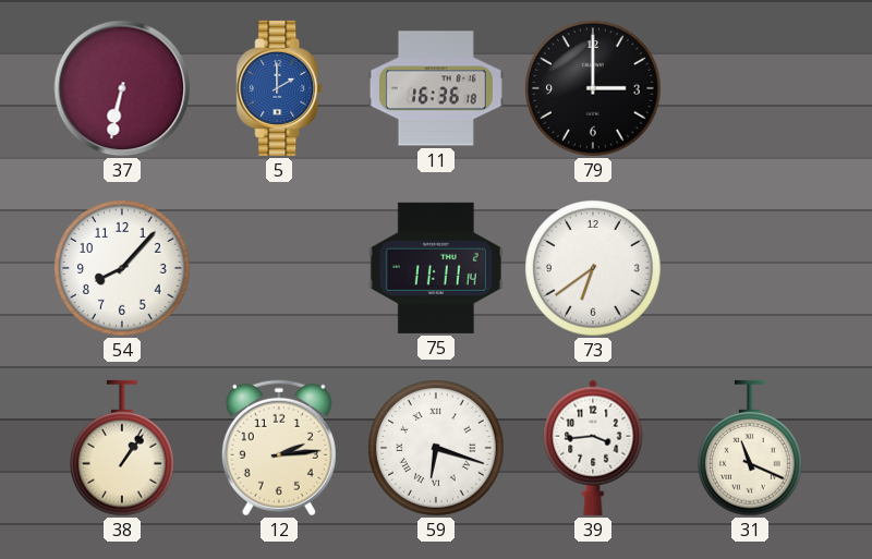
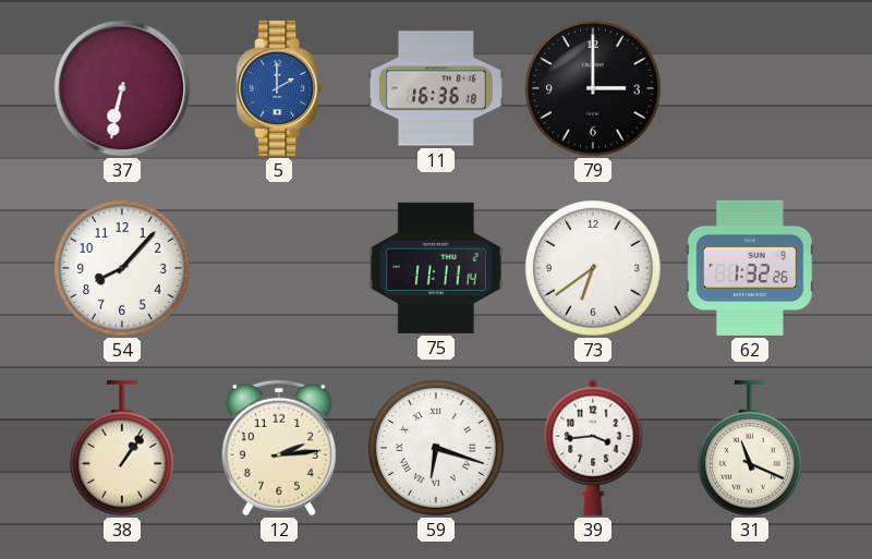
62: none -> 1:32 (750, 268)
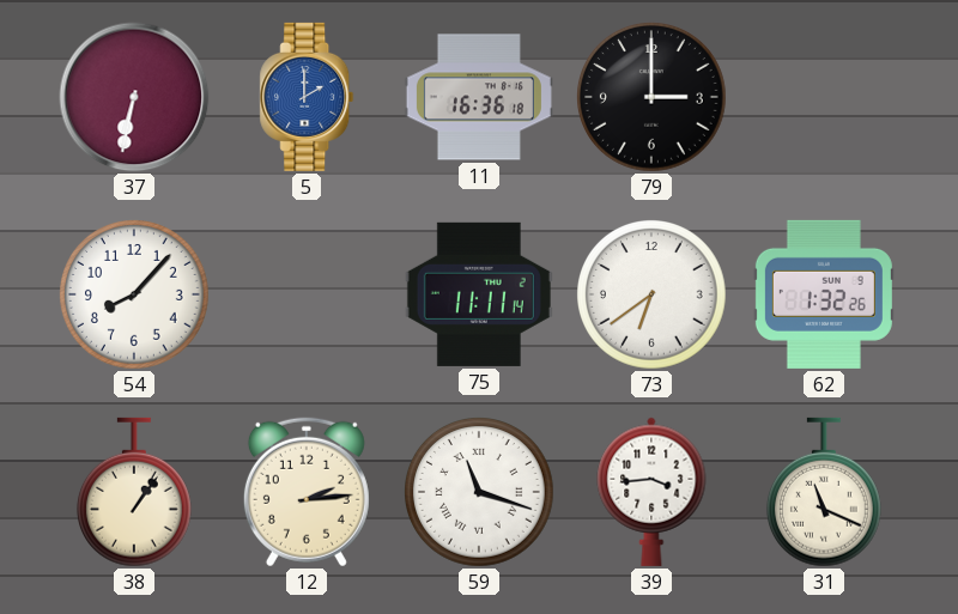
59: 6:18 -> 11:18 (480, 493)
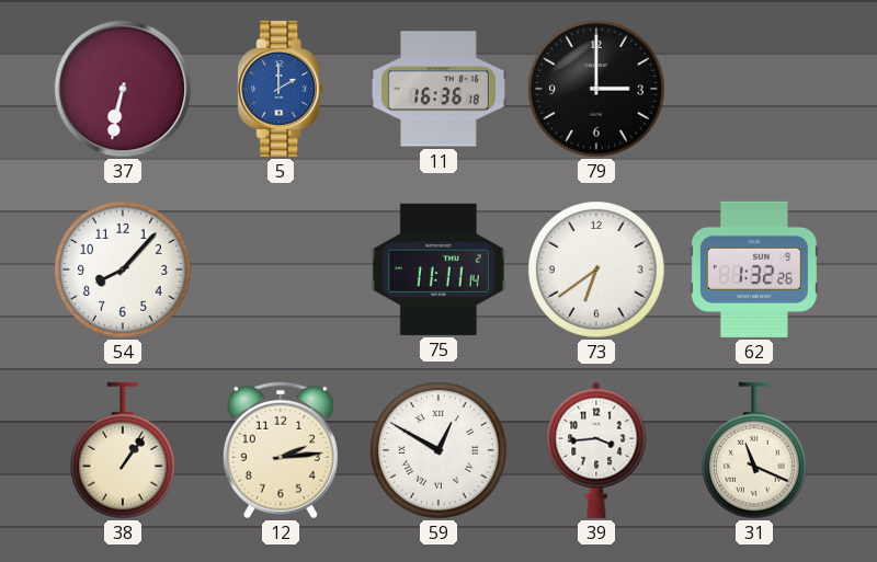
59: 11:18 -> 12:50 (440, 451)
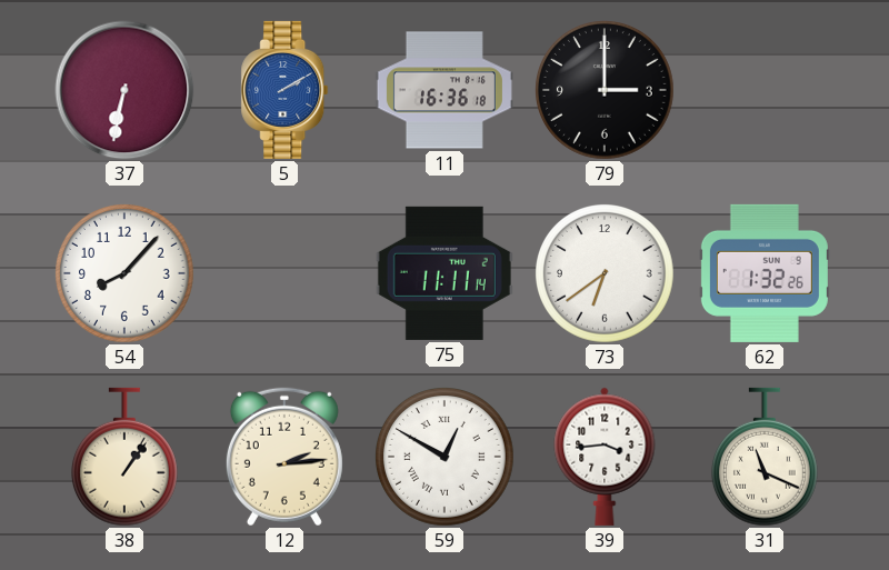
5: 2:00 -> 2:10 (284, 90)
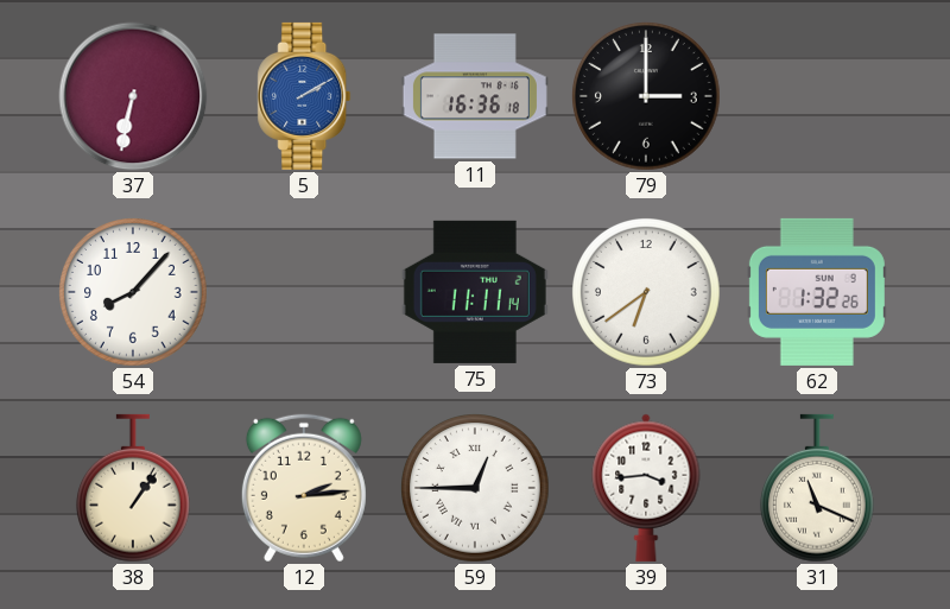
59: 12:50 -> 12:45 (476, 489)
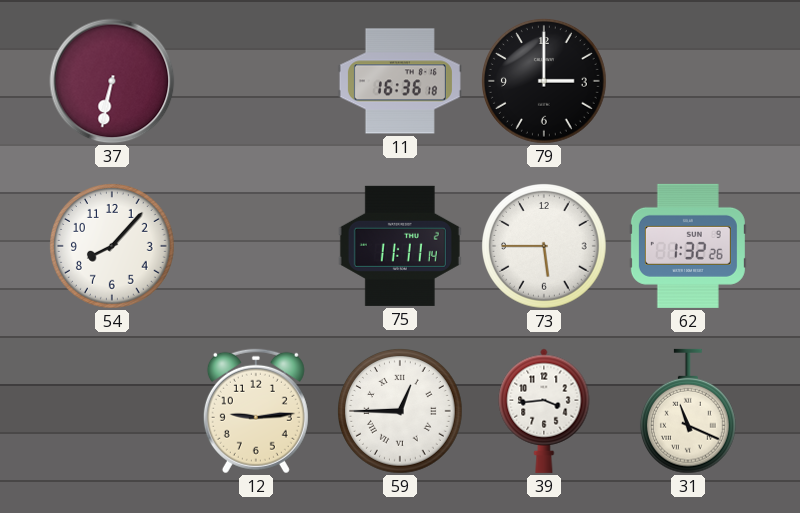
5: 2:10 -> none (304, 96)
73: 6:39 -> 5:45 (545, 247)
38: 1:06 -> none (133, 488)
12: 2:14 -> 9:14 (256, 411)
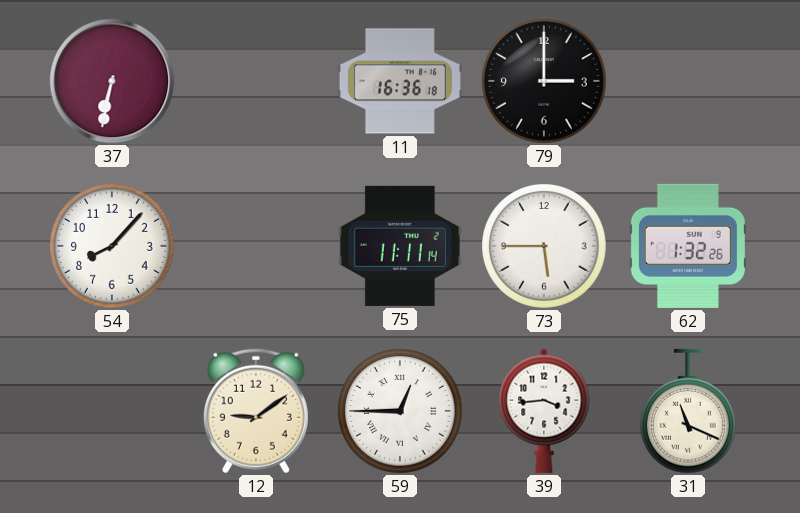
12: 9:14 -> 9:09 (256, 411)
